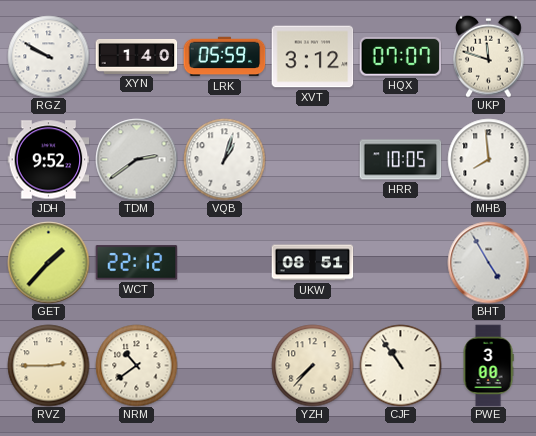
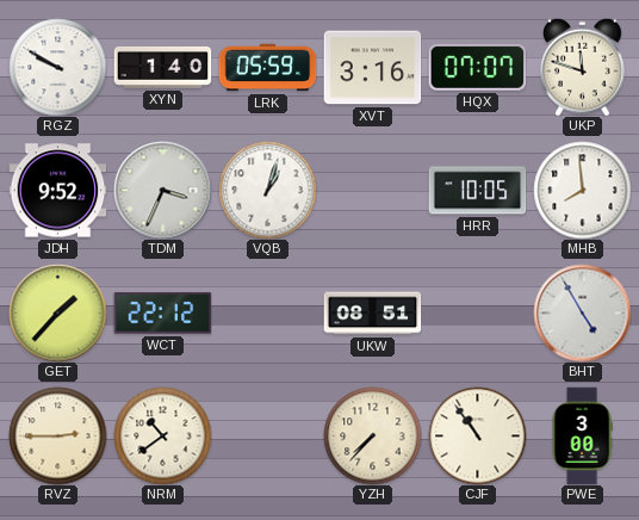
XVT: 3:12 -> 3:16 (372, 68)
TDM: 2:39 -> 3:34 (162, 190)
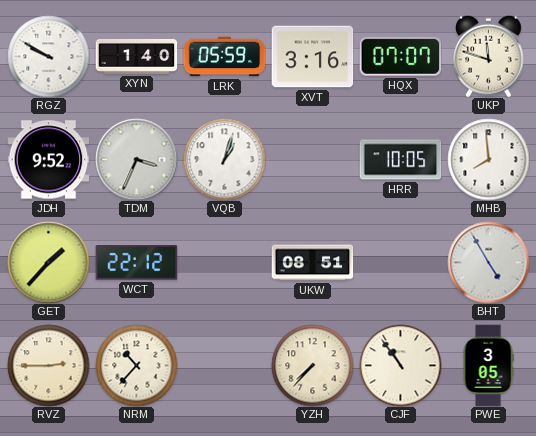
NRM: 10:39 -> 10:37 (136, 365)
PWE: 3:00 -> 3:05 (488, 365)
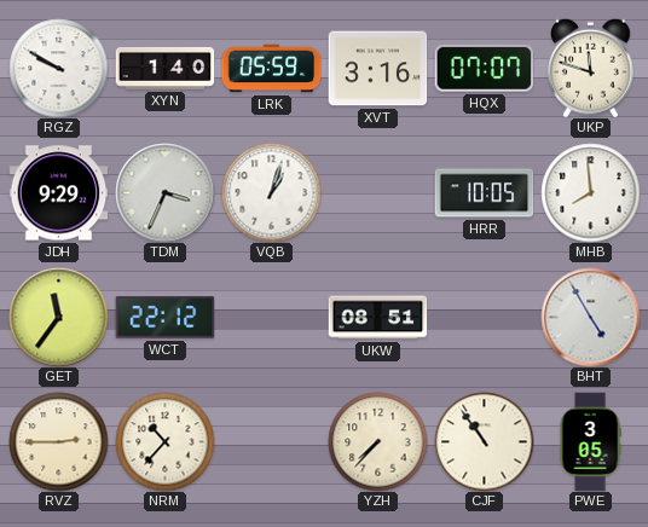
JDH: 9:52 -> 9:29 (58, 193)
GET: 1:37 -> 11:36 (58, 317)
